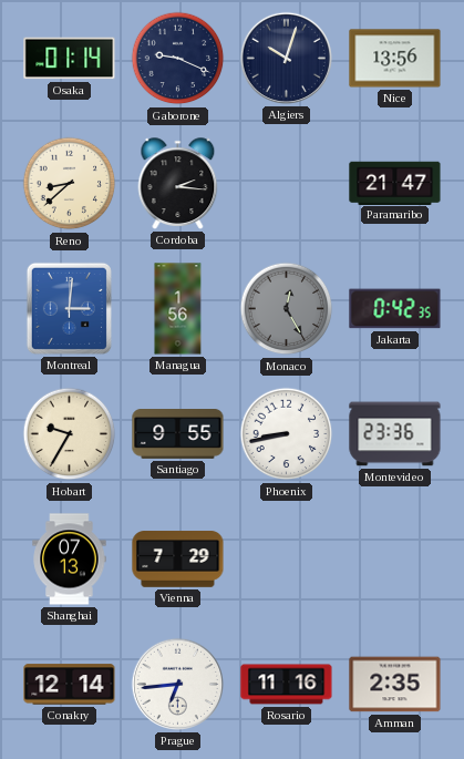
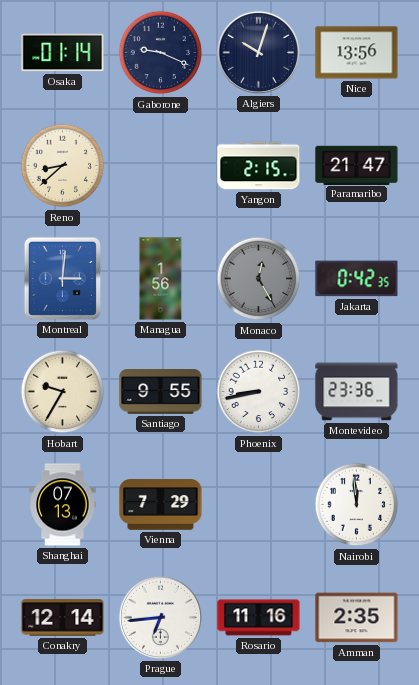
Cordoba: 2:16 -> none (178, 184)
Yangon: none -> 2:15 (259, 166)
Nairobi: none -> 11:59 (357, 505)
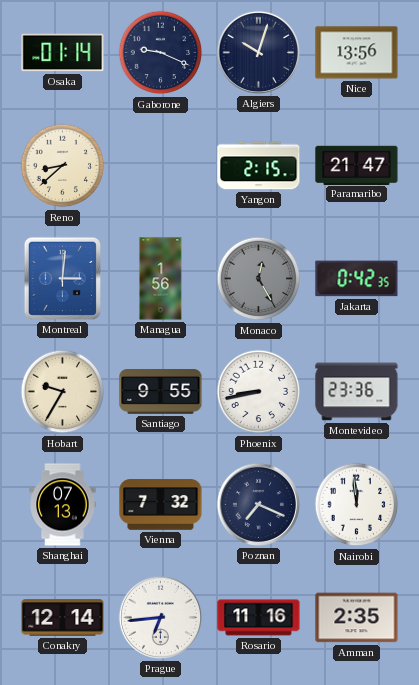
Vienna: 7:29 -> 7:32 (161, 505)
Poznan: none -> 7:19 (258, 504)
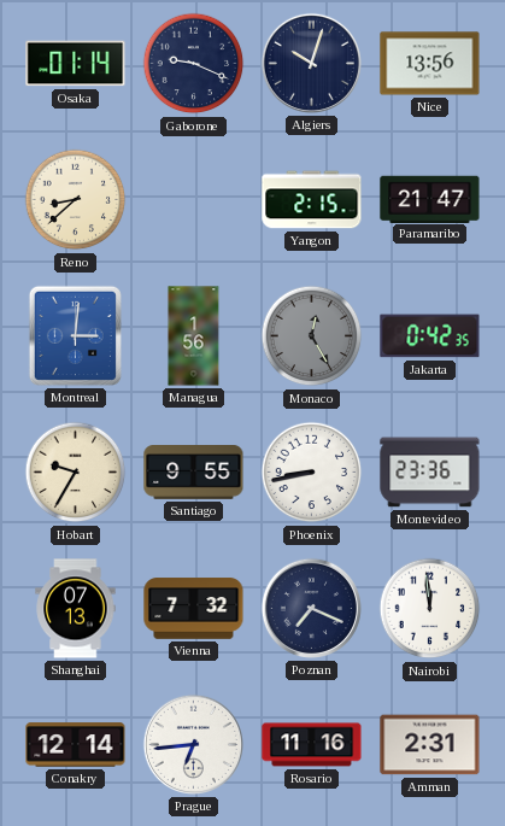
Amman: 2:35 -> 2:31 (430, 745)
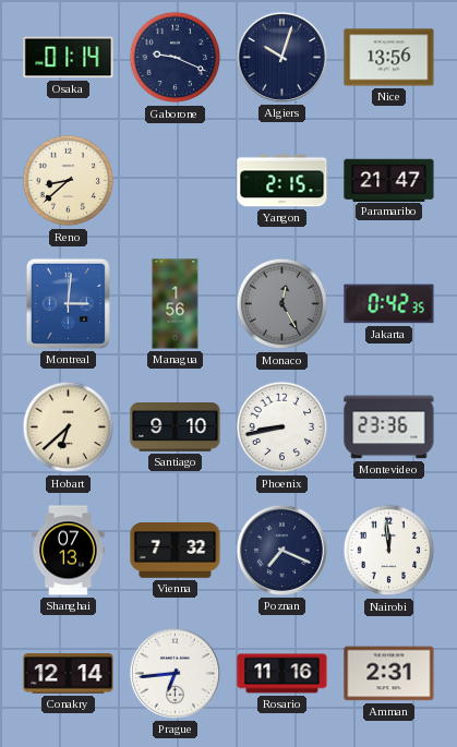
Hobart: 9:35 -> 6:38 (69, 427)
Santiago: 9:55 -> 9:10 (176, 427)
